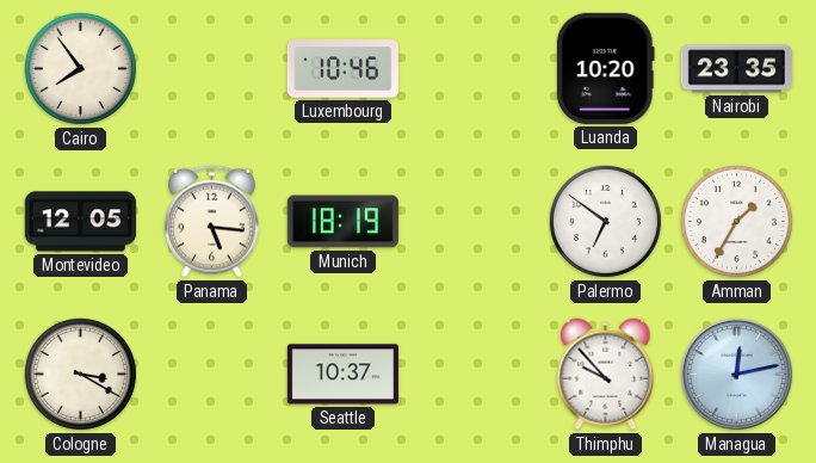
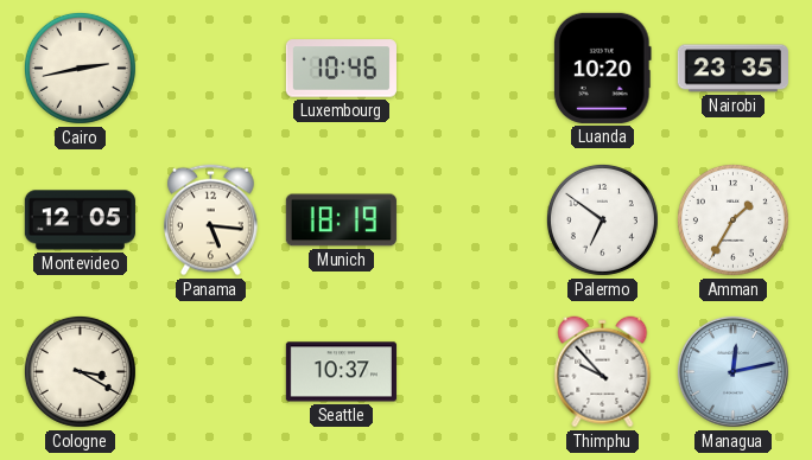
Cairo: 7:54 -> 2:43 (80, 68)
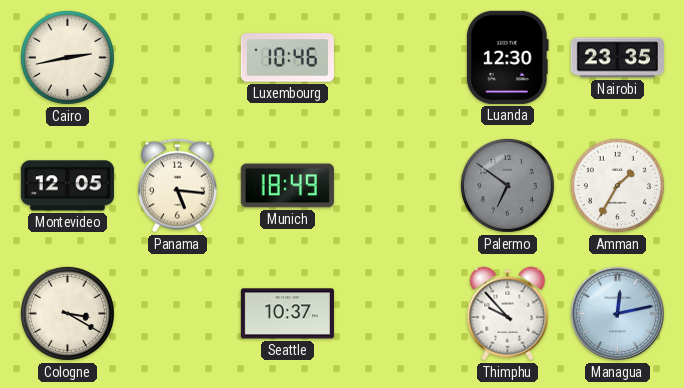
Luanda: 10:20 -> 12:30 (507, 57)
Munich: 18:19 -> 18:49 (287, 186)
Palermo dial: white -> grey (507, 185)
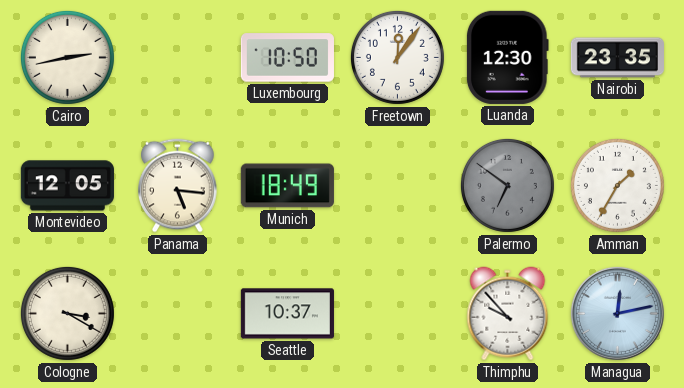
Luxembourg: 10:46 -> 10:50 (287, 58)
Freetown: none -> 12:06 (397, 57)
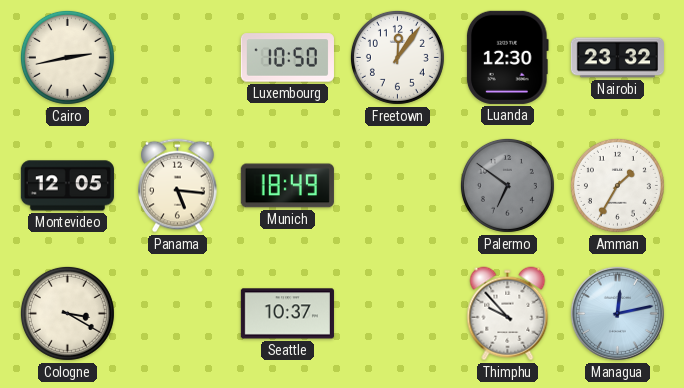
Nairobi: 23:35 -> 23:32 (617, 58)
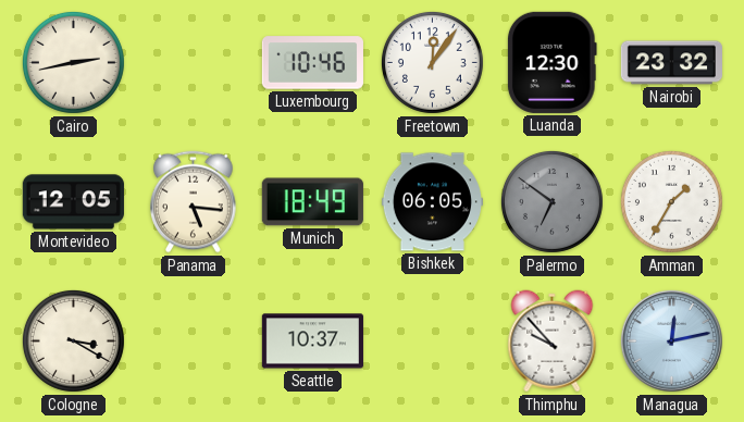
Luxembourg: 10:50 -> 10:46 (312, 63)
Bishkek: none -> 06:05 (432, 202)
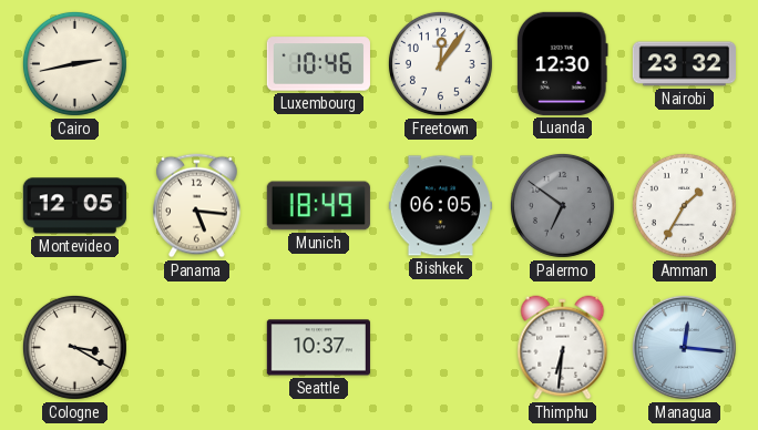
Thimphu: 9:53 -> 6:31 (563, 348)
Managua: 12:13 -> 12:16 (684, 347)
